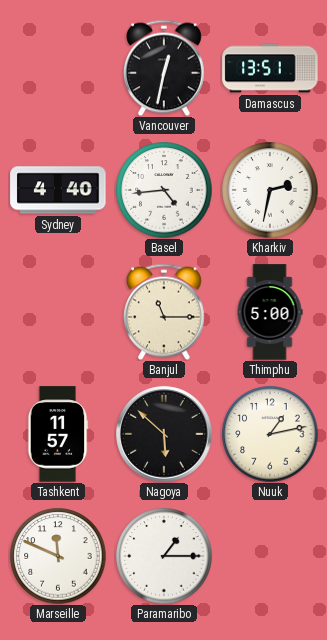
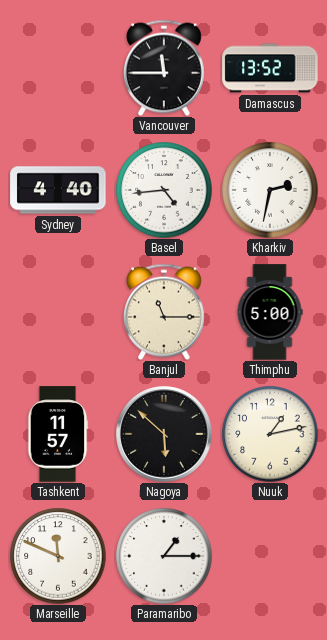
Vancouver: 12:32 -> 11:45 (164, 68)
Damascus: 13:51 -> 13:52 (270, 68)
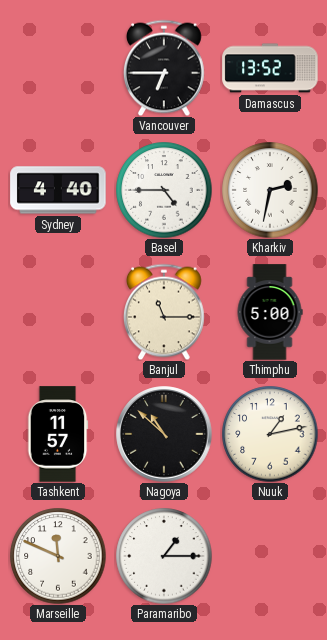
Vancouver: 11:45 -> 6:45 (164, 68)
Basel: 4:44 -> 4:45 (164, 190)
Nagoya: 5:52 -> 10:52 (164, 434)
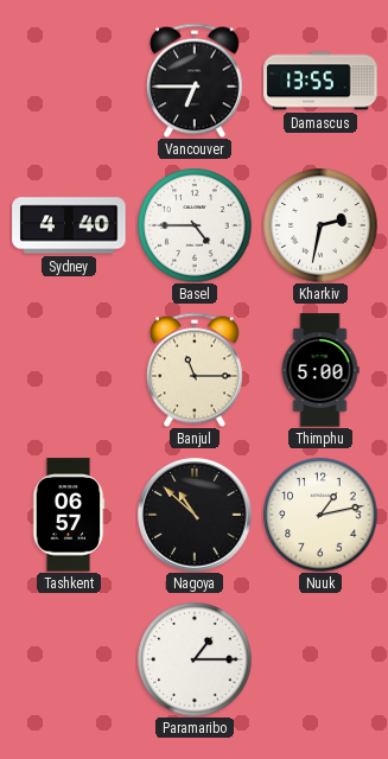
Damascus: 13:52 -> 13:55 (320, 81)
Tashkent: 11:57 -> 06:57 (69, 515)
Marseille: 11:49 -> none (58, 556)
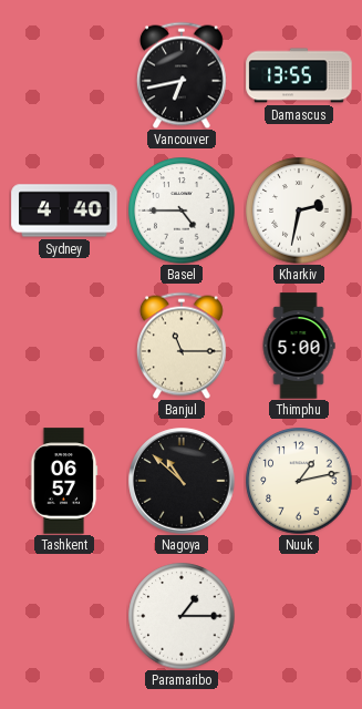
Vancouver: 6:45 -> 6:43 (182, 75)
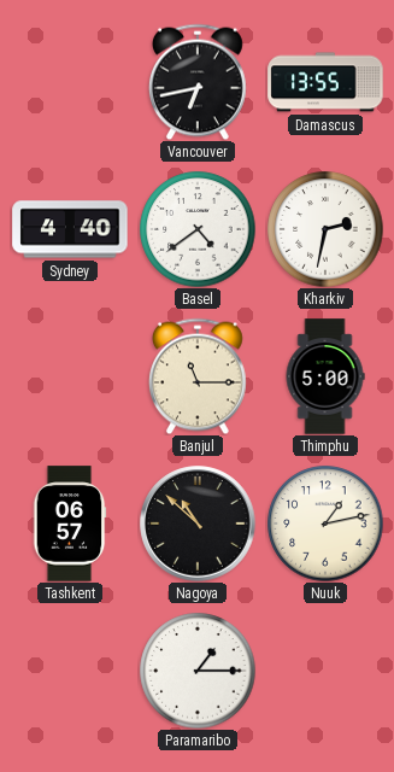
Basel: 4:45 -> 4:39 (198, 229)
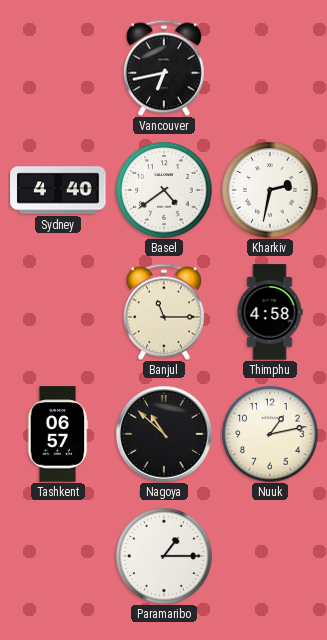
Damascus: 13:55 -> none (325, 82)
Thimphu: 5:00 -> 4:58 (270, 312)
